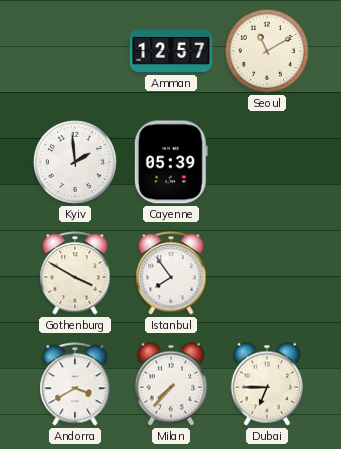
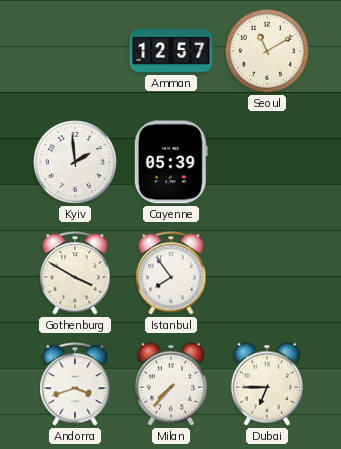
Andorra: 3:40 -> 3:42 (75, 384)
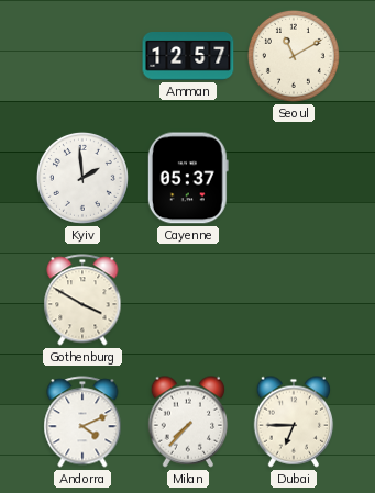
Cayenne: 05:39 -> 05:37 (188, 178)
Istanbul: 7:54 -> none (171, 273)
Andorra: 3:42 -> 4:11 (82, 422)
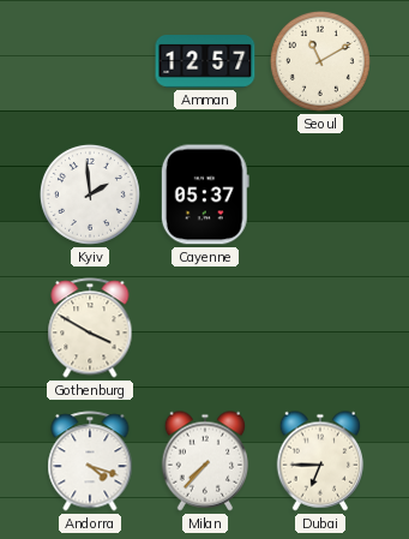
Andorra: 4:11 -> 4:18 (90, 461)
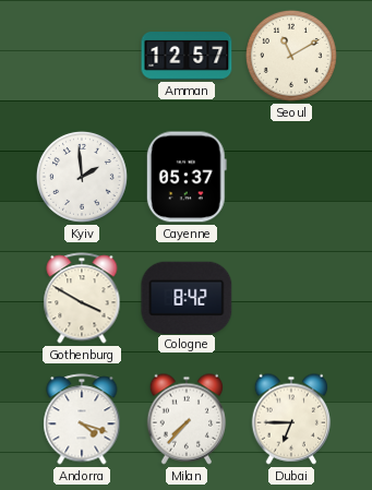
Cologne: none -> 8:42 (187, 297)
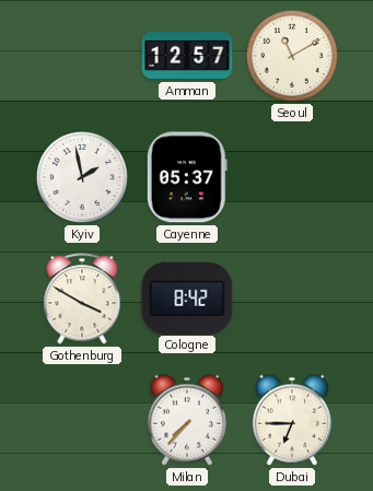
Kyiv: 1:59 -> 1:58 (82, 177)
Andorra: 4:18 -> none (82, 419)
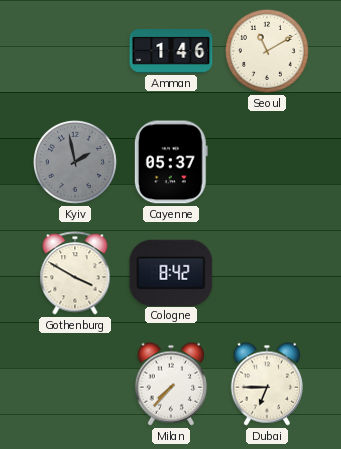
Amman: 12:57 -> 1:46 (171, 52)
Kyiv dial: white -> grey (75, 162)
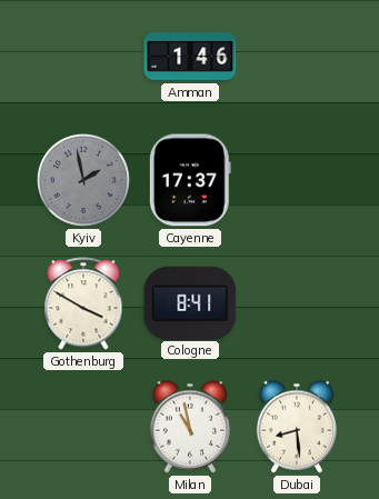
Seoul: 11:10 -> none (267, 51)
Cayenne: 05:37 -> 17:37 (190, 180)
Cologne: 8:42 -> 8:41 (190, 302)
Milan: 7:37 -> 10:58 (190, 427)
Dubai: 6:45 -> 8:29 (297, 427)
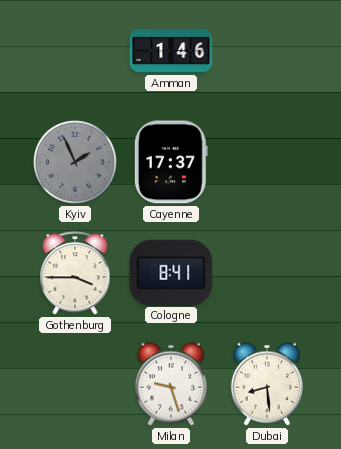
Kyiv: 1:58 -> 1:56 (75, 162)
Gothenburg: 3:50 -> 3:45 (75, 273)
Milan: 10:58 -> 9:27 (171, 384)
